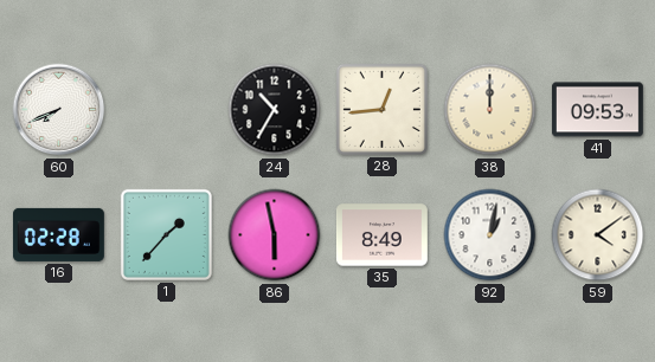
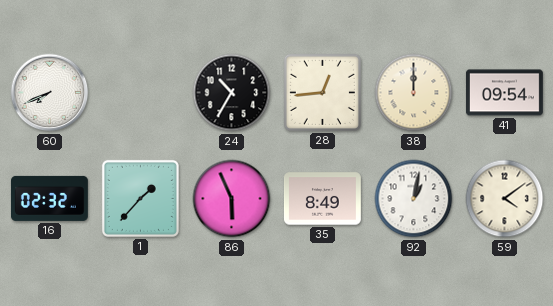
41: 09:53 -> 09:54 (504, 93)
16: 02:28 -> 02:32 (49, 198)
86: 5:58 -> 5:56 (232, 199)
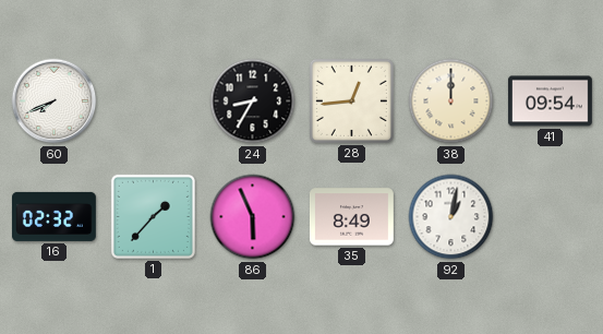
24: 10:35 -> 8:35 (253, 102)
59: 4:09 -> none (505, 199)
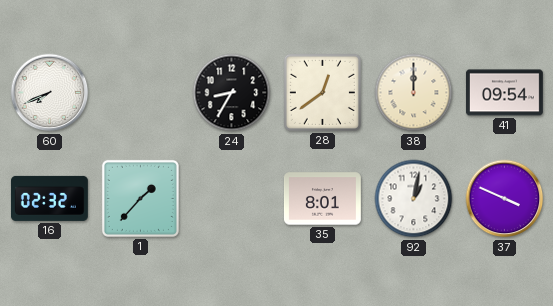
28: 12:44 -> 12:39 (322, 92)
86: 5:56 -> none (253, 217)
35: 8:49 -> 8:01 (322, 199)
37: none -> 3:49 (505, 199)
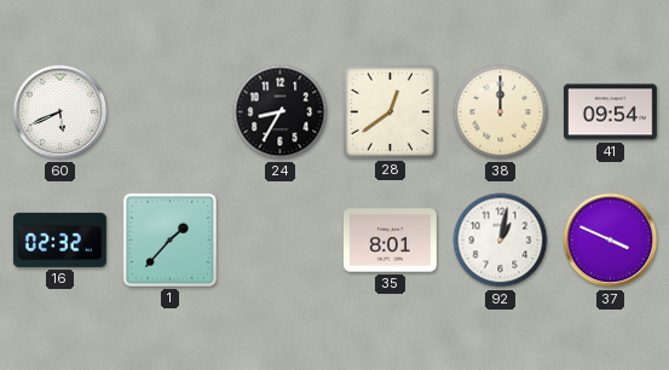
60: 7:41 -> 5:41 (60, 112)
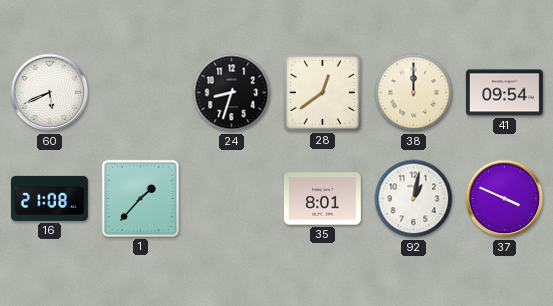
24: 8:35 -> 8:33 (232, 93)
16: 02:32 -> 21:08 (49, 198)
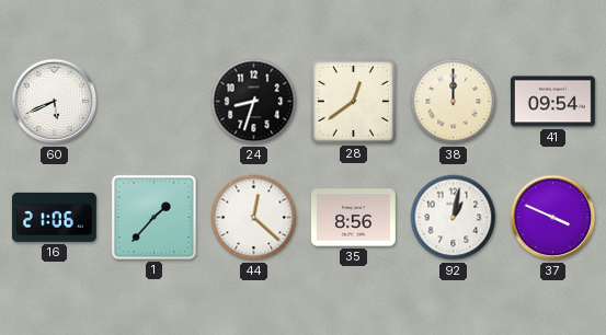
16: 21:08 -> 21:06 (54, 217)
44: none -> 12:22 (254, 218)
35: 8:01 -> 8:56 (353, 218)
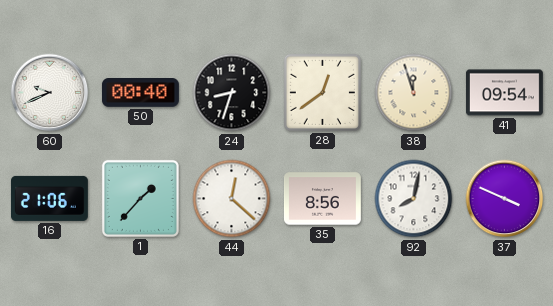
60: 5:41 -> 9:41 (50, 93)
50: none -> 00:40 (140, 93)
38: 12:00 -> 11:57 (414, 93)
92: 1:02 -> 8:02 (414, 199)
